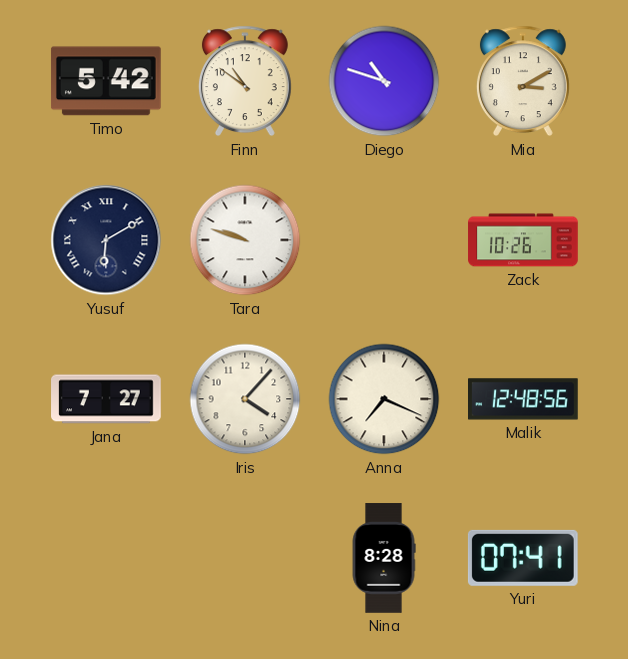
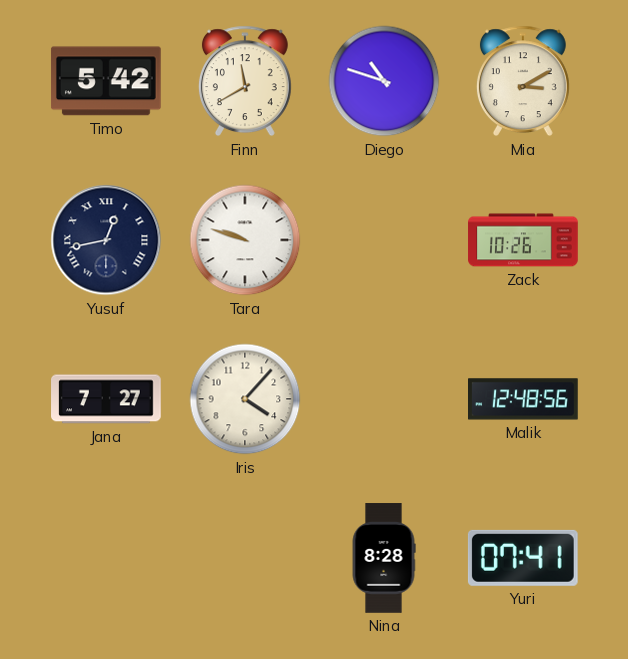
Finn: 10:51 -> 11:40 (245, 81)
Yusuf: 6:10 -> 12:43 (106, 240)
Anna: 7:19 -> none (384, 399)
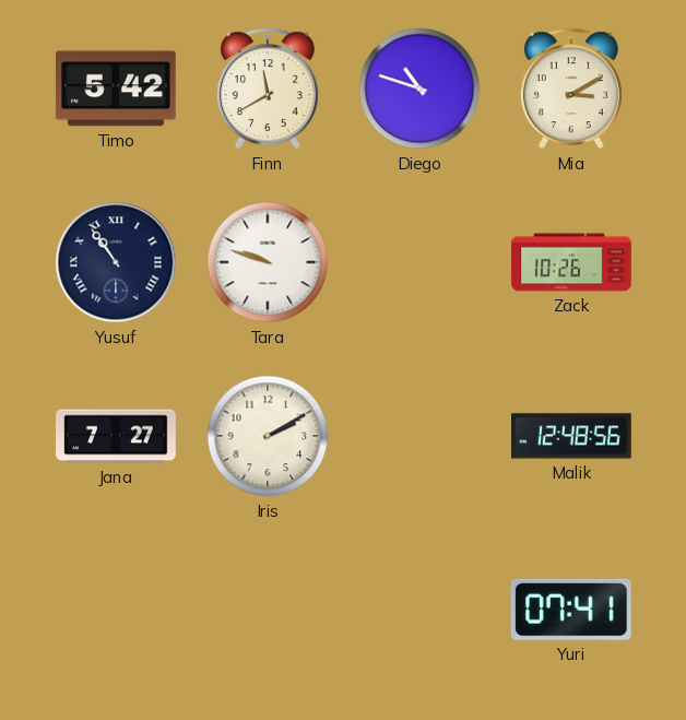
Yusuf: 12:43 -> 10:54 (116, 262)
Iris: 4:07 -> 2:10 (268, 436)
Nina: 8:28 -> none (384, 558)
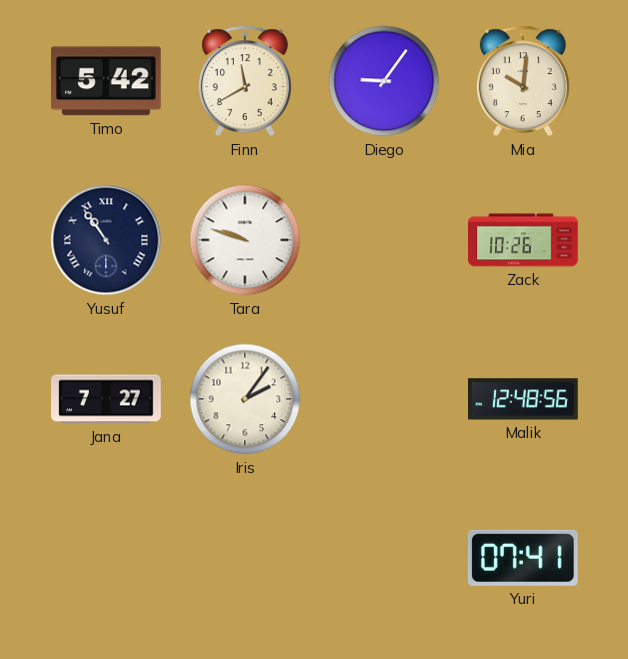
Diego: 10:48 -> 9:06 (384, 81)
Mia: 3:10 -> 10:01 (523, 81)
Iris: 2:10 -> 2:06 (245, 399)
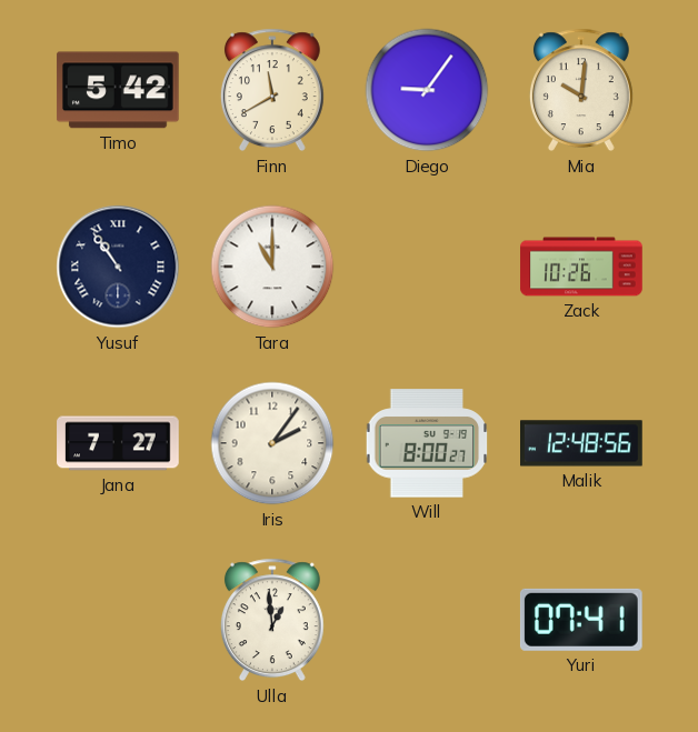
Tara: 9:48 -> 11:00 (272, 267)
Will: none -> 8:00 (427, 443)
Ulla: none -> 12:59 (272, 620)
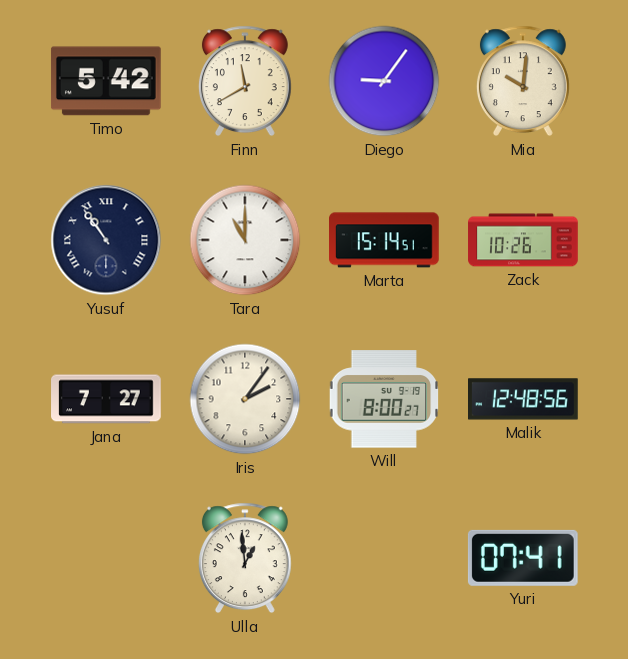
Marta: none -> 15:14 (385, 240)
